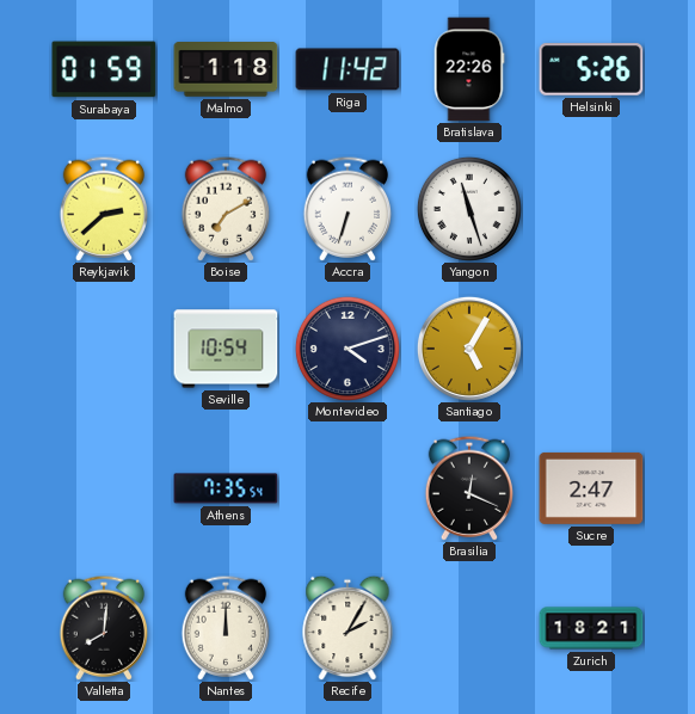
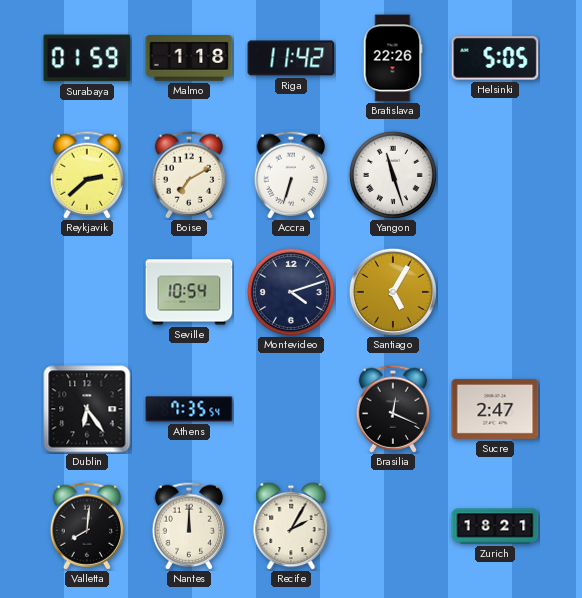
Helsinki: 5:26 -> 5:05 (495, 58)
Dublin: none -> 6:24 (87, 409)
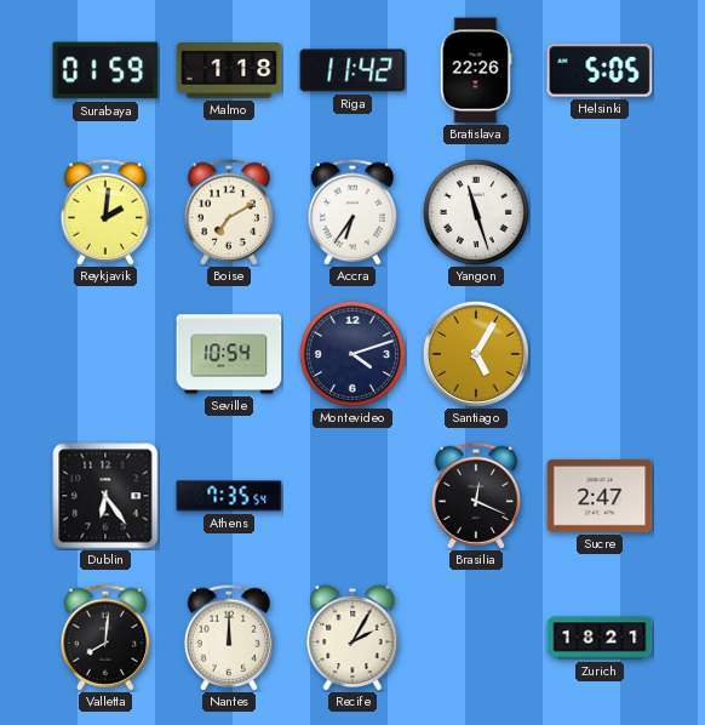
Reykjavik: 2:38 -> 2:01 (104, 212)
Accra: 6:33 -> 6:36 (351, 212)
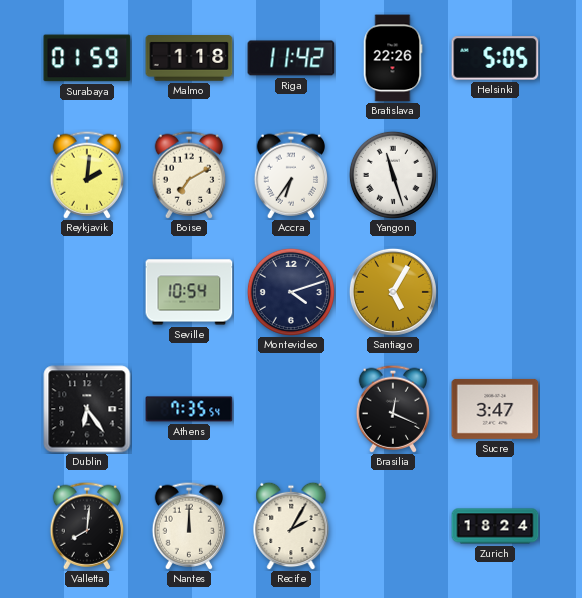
Sucre: 2:47 -> 3:47 (495, 409)
Zurich: 18:21 -> 18:24 (495, 526)
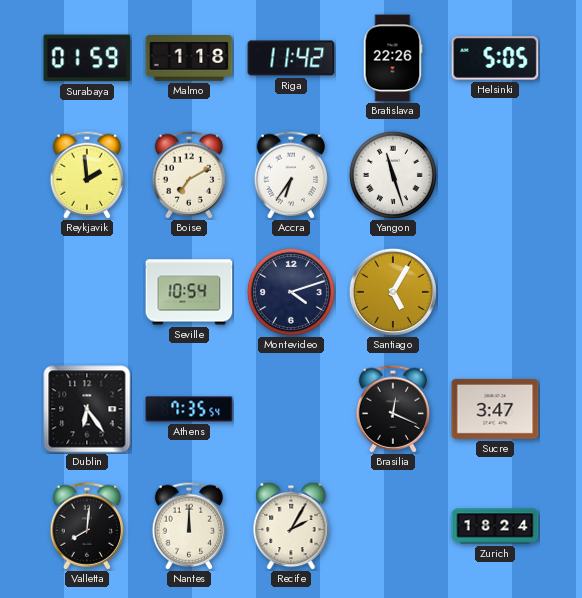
Reykjavik: 2:01 -> 1:59 (86, 175)
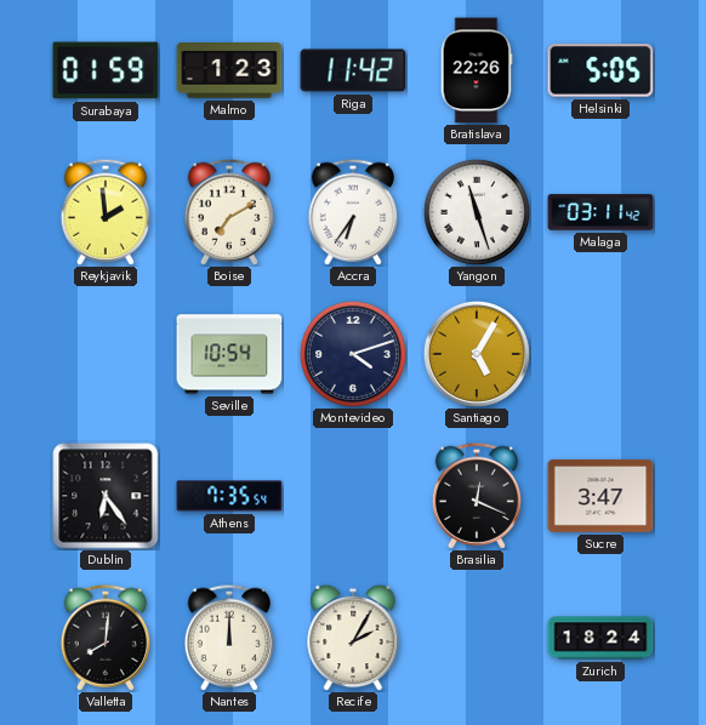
Malmo: 1:18 -> 1:23 (229, 72)
Malaga: none -> 03:11 (600, 212)
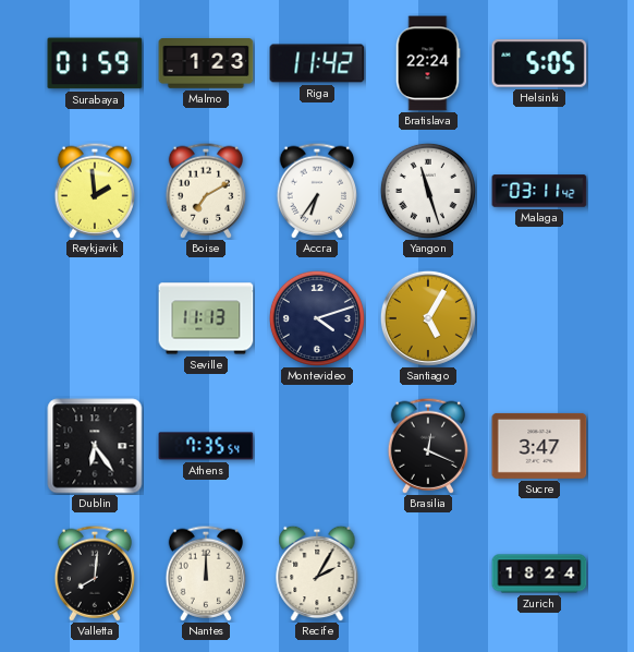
Bratislava: 22:26 -> 22:24 (428, 63)
Seville: 10:54 -> 11:13 (206, 318)
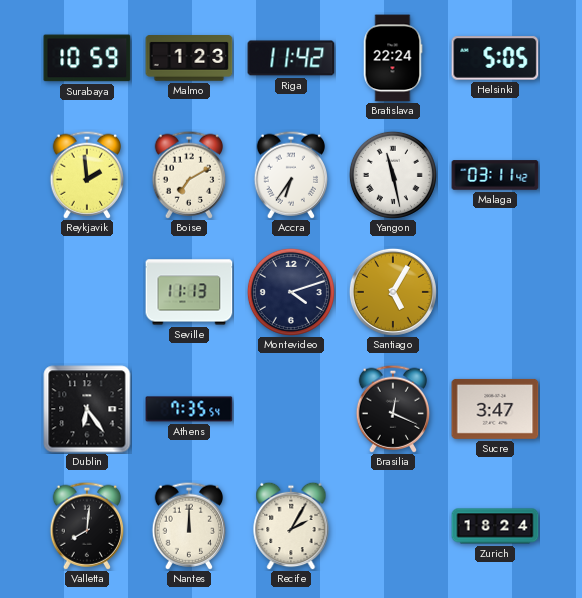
Surabaya: 01:59 -> 10:59 (87, 58)
Yangon: 11:27 -> 11:28 (393, 175)
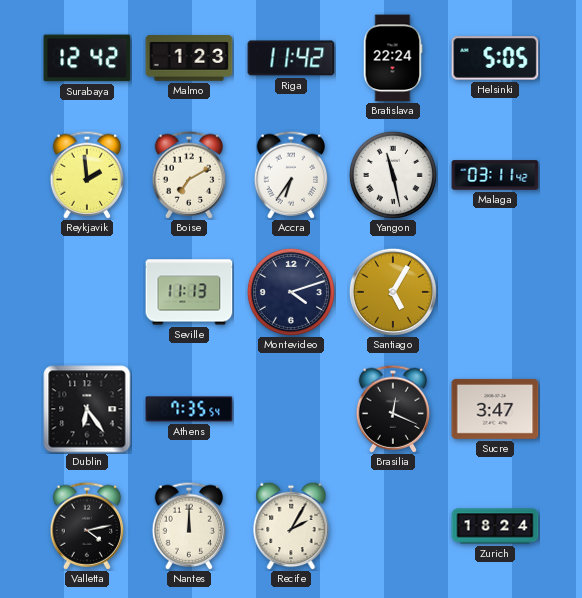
Surabaya: 10:59 -> 12:42 (87, 58)
Valletta: 8:01 -> 4:13 (86, 526)
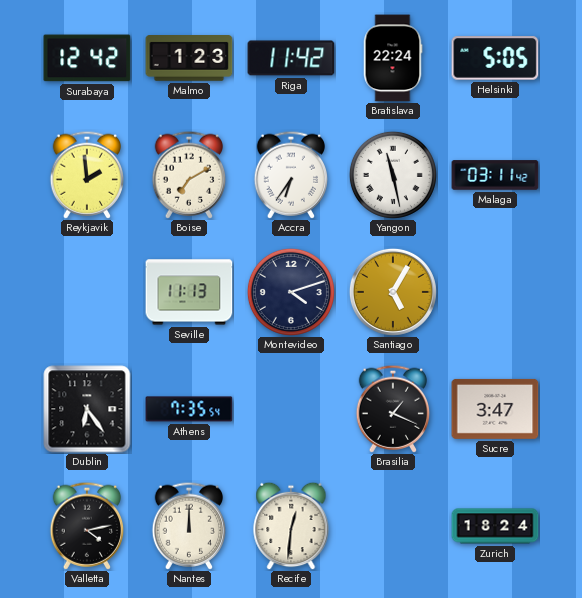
Brasilia: 12:19 -> 1:19 (392, 409)
Recife: 2:05 -> 12:31 (291, 526)
